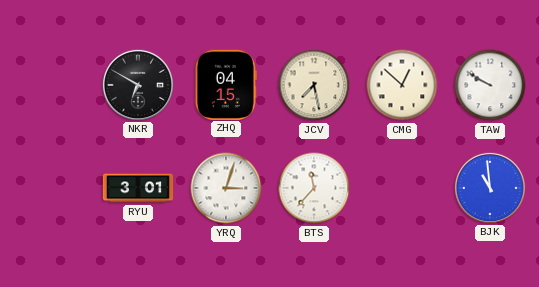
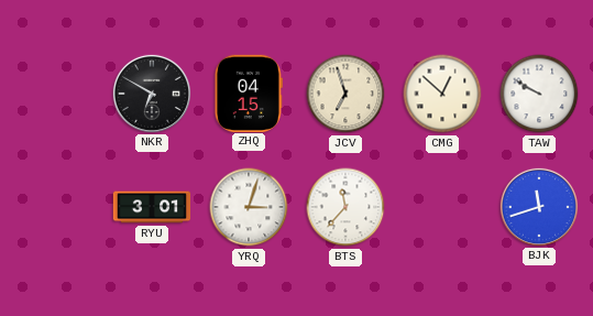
JCV: 7:28 -> 6:57 (345, 94)
BJK: 10:59 -> 11:42 (538, 206)
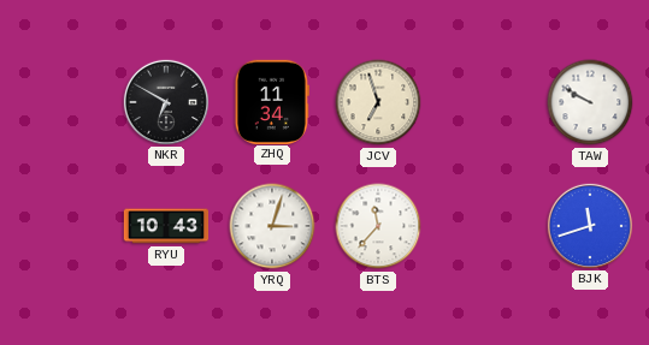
ZHQ: 04:15 -> 11:34 (272, 101)
CMG: 12:52 -> none (442, 94)
RYU: 3:01 -> 10:43 (166, 226)
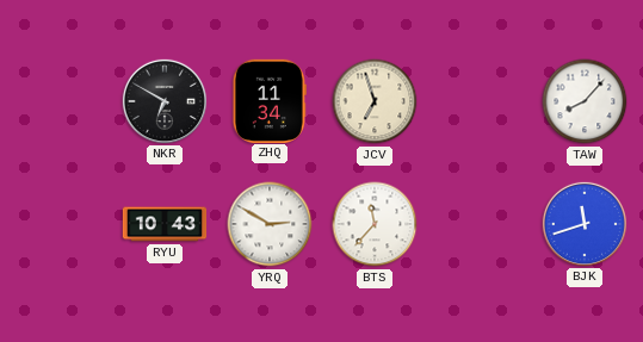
TAW: 9:50 -> 8:07 (585, 101)
YRQ: 3:03 -> 2:50 (270, 224)
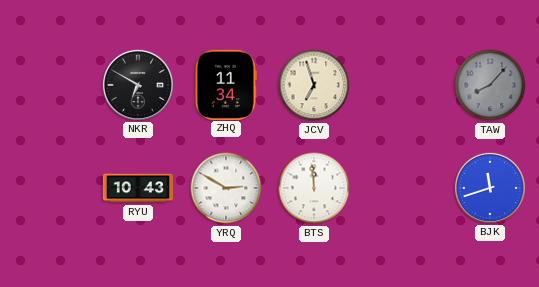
TAW dial: white -> grey (490, 85)
BTS: 11:37 -> 11:59 (314, 188)
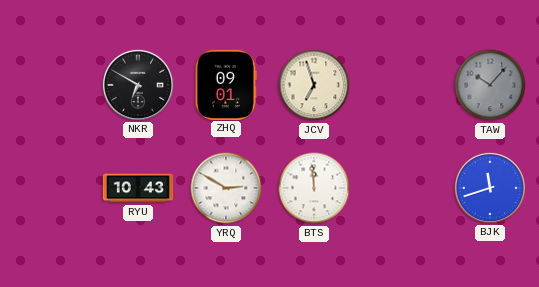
ZHQ: 11:34 -> 09:01 (226, 84)
TAW: 8:07 -> 10:07 (490, 85)
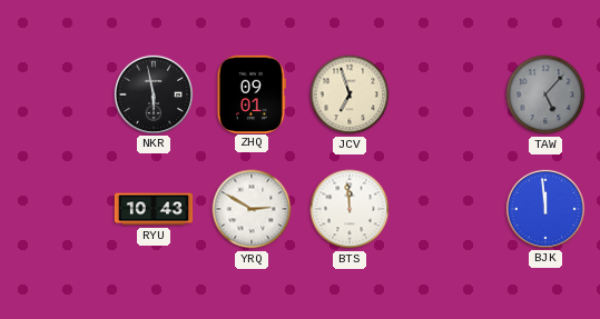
NKR: 6:50 -> 5:58 (153, 93)
TAW: 10:07 -> 5:07 (545, 94)
BJK: 11:42 -> 11:59 (544, 208)
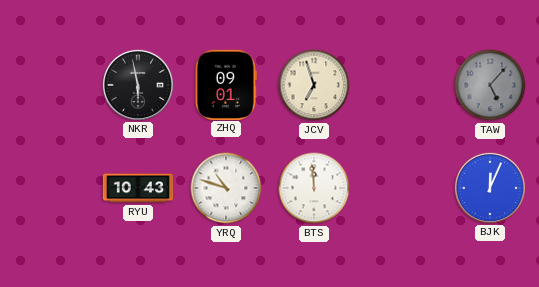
YRQ: 2:50 -> 10:48 (226, 188)
BJK: 11:59 -> 12:04 (489, 187)
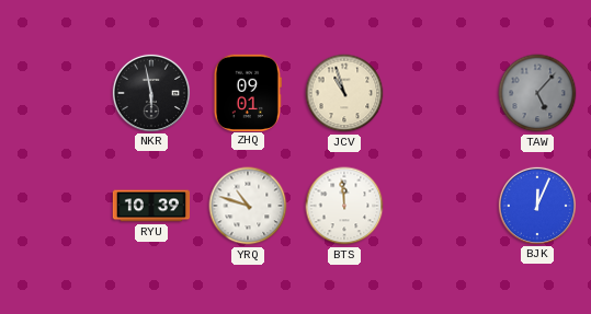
JCV: 6:57 -> 10:57 (344, 93)
RYU: 10:43 -> 10:39 (151, 206)
